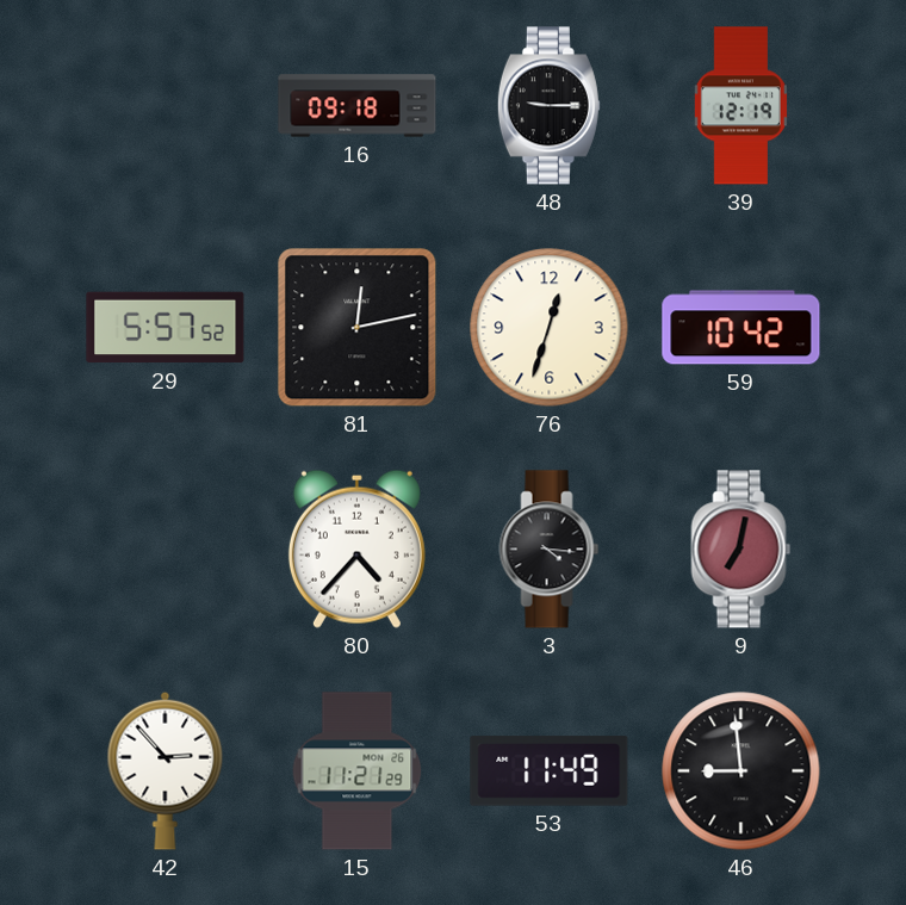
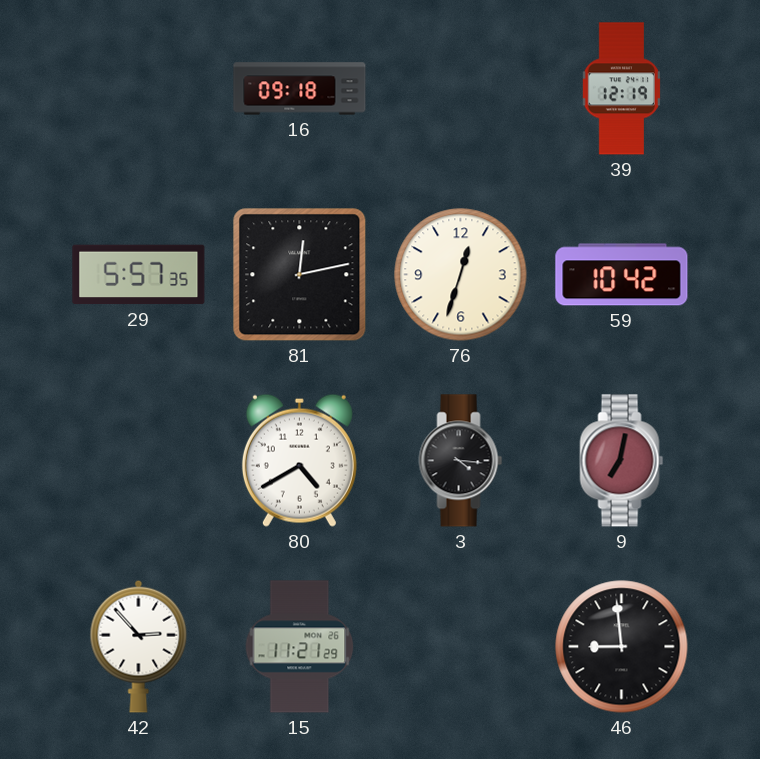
48: 9:15 -> none (548, 106)
29: 5:57:52 -> 5:57:35 (139, 275)
80: 4:37 -> 4:40 (299, 460)
53: 11:49 -> none (550, 771)
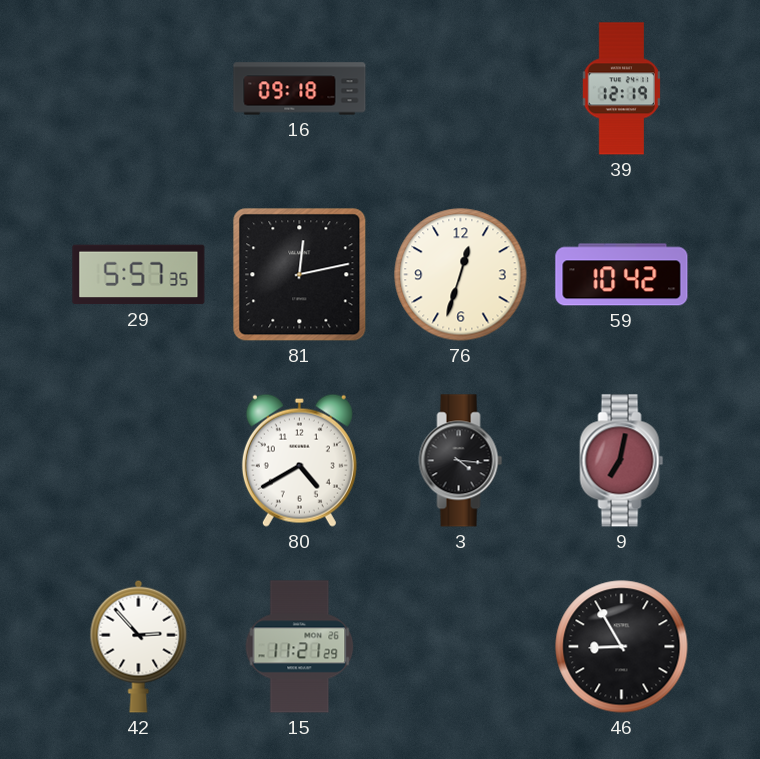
46: 8:59 -> 8:55 (622, 647)
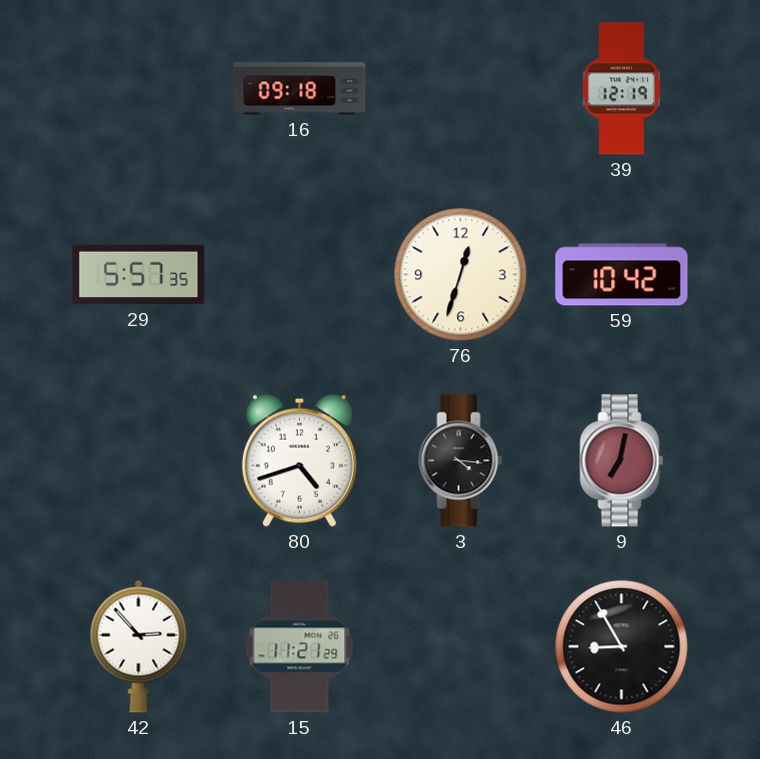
81: 12:13 -> none (300, 275)
80: 4:40 -> 4:42 (299, 460)
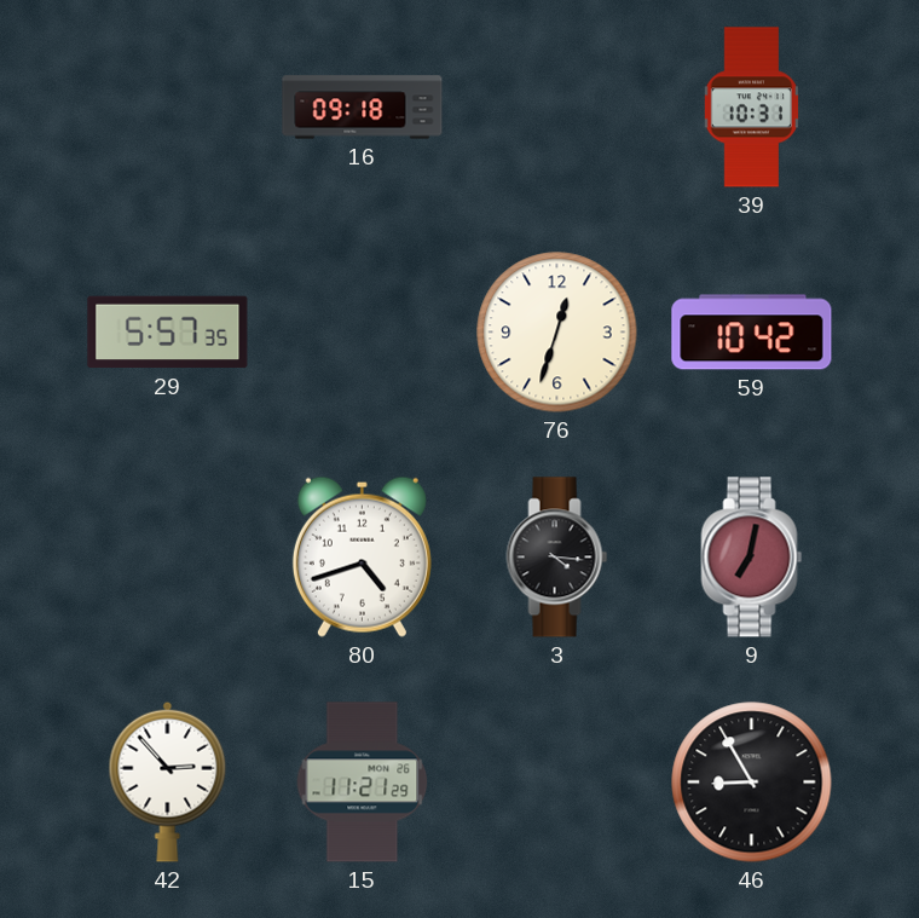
39: 12:19 -> 10:31 (751, 108)
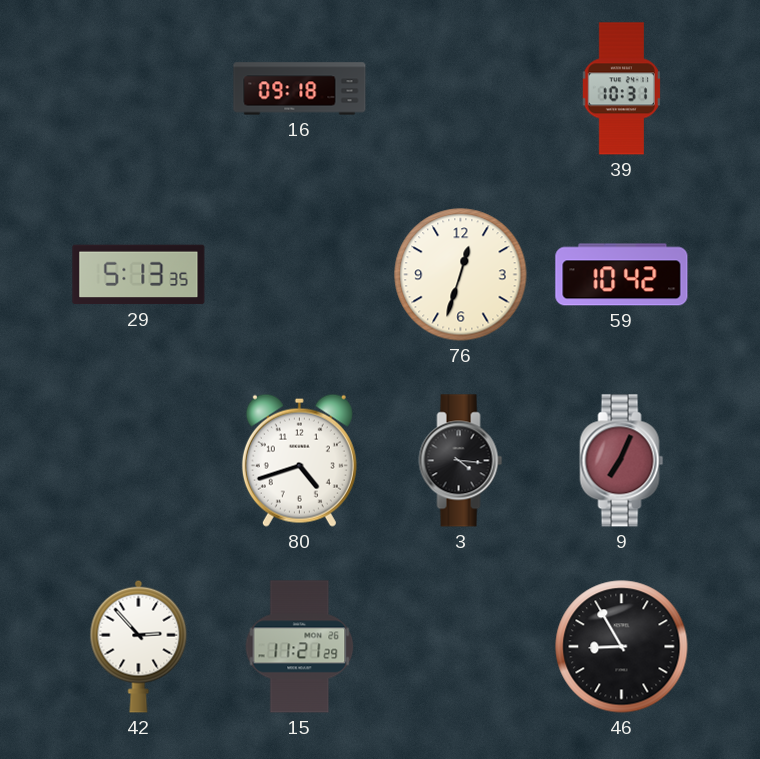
29: 5:57 -> 5:13 (139, 275)
9: 7:02 -> 7:04 (622, 461)
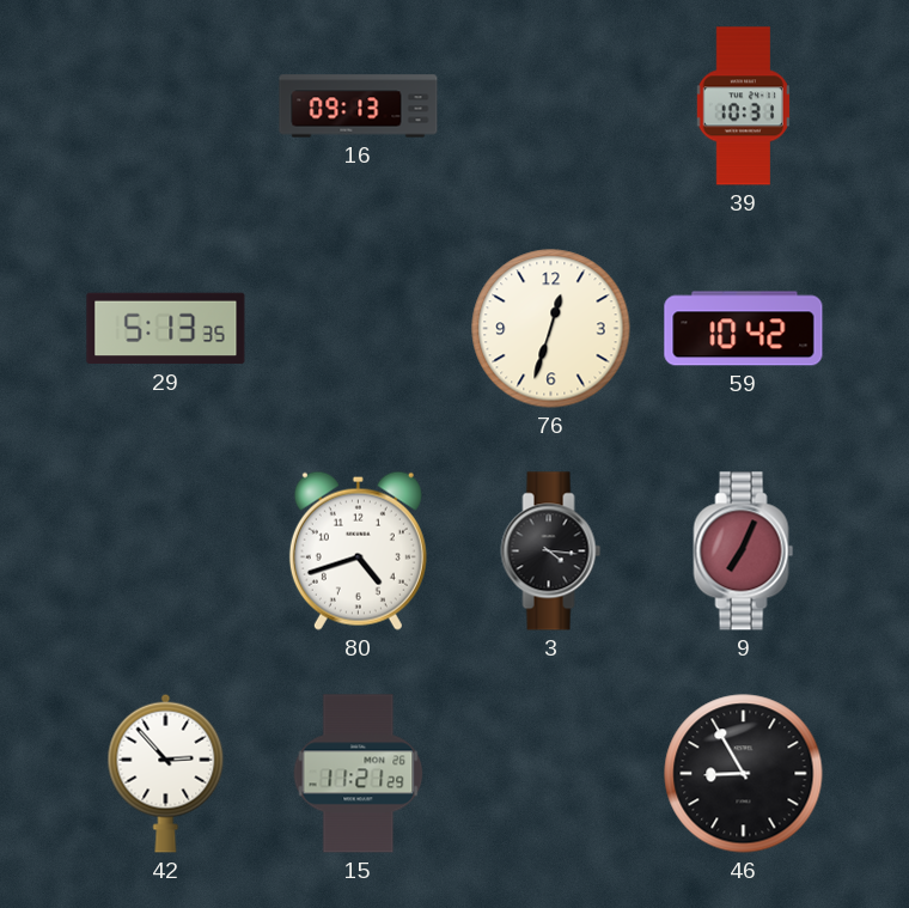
16: 09:18 -> 09:13 (359, 106)
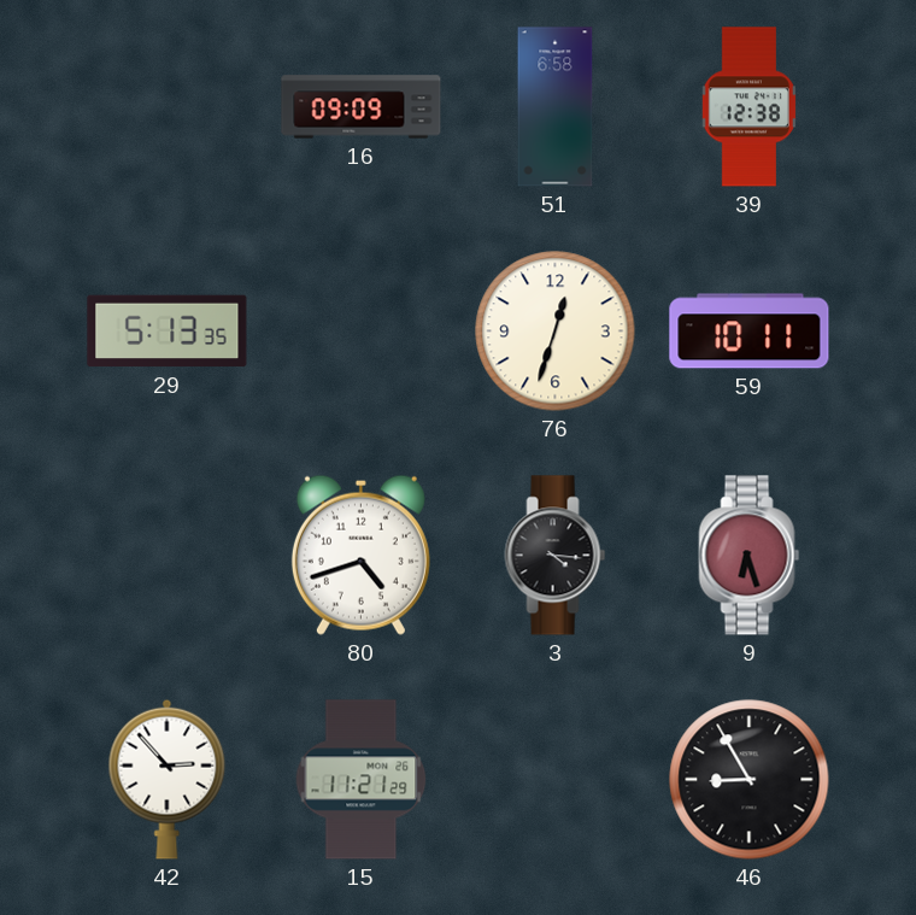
16: 09:13 -> 09:09 (362, 107)
51: none -> 6:58 (556, 107)
39: 10:31 -> 12:38 (748, 107)
59: 10:42 -> 10:11 (750, 332)
9: 7:04 -> 6:27 (750, 556)
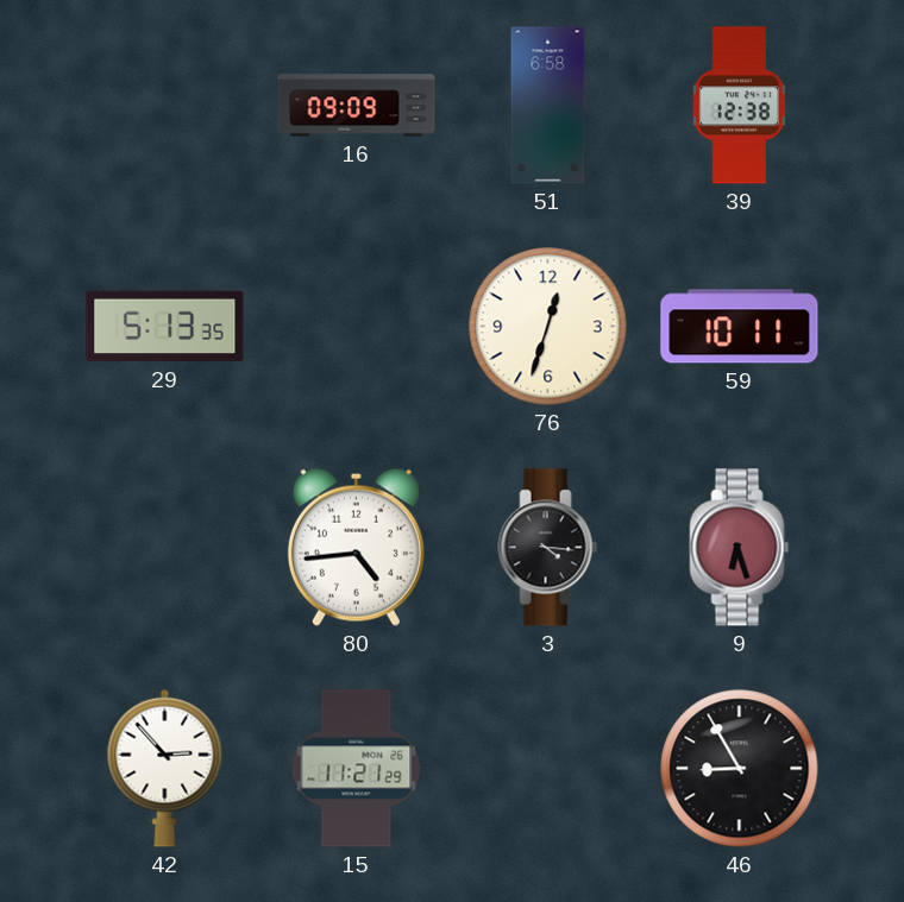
80: 4:42 -> 4:44 (356, 547)
